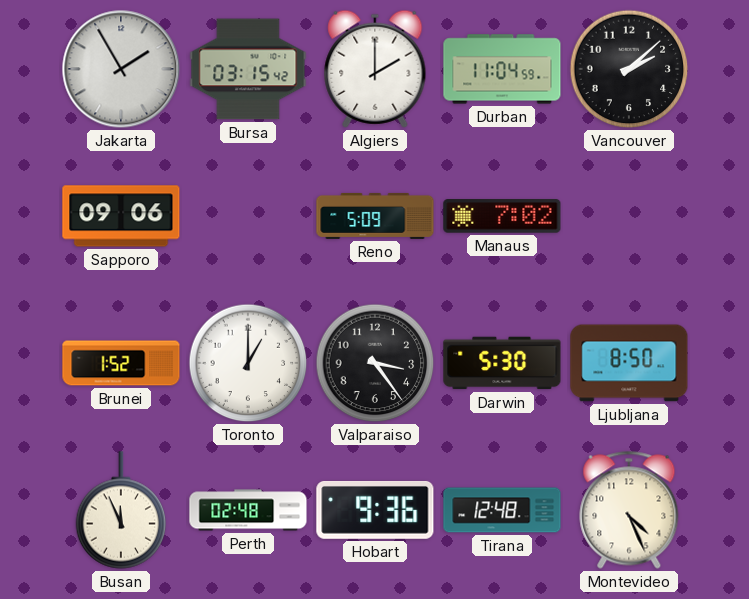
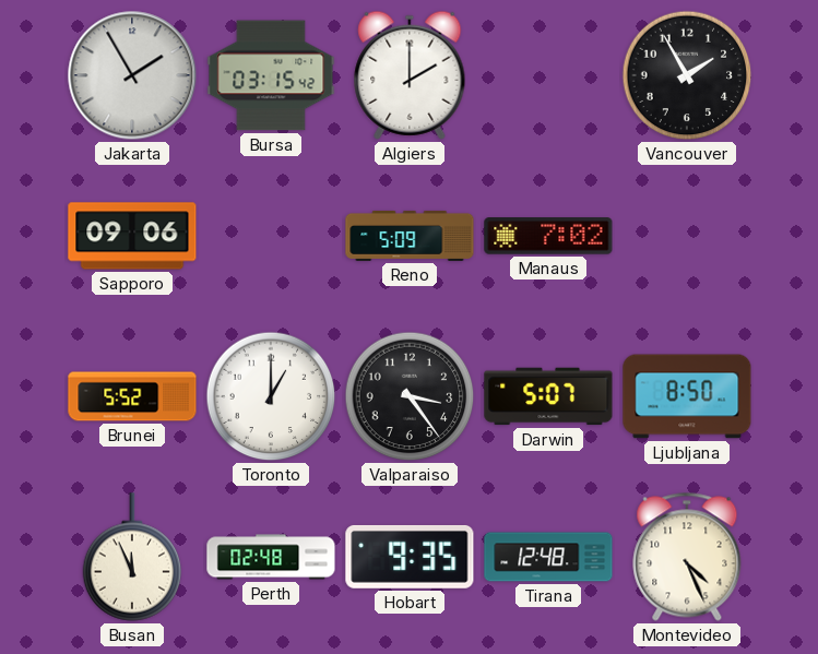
Durban: 11:04 -> none (502, 69)
Vancouver: 2:08 -> 1:55 (687, 75)
Brunei: 1:52 -> 5:52 (132, 396)
Darwin: 5:30 -> 5:07 (548, 396)
Hobart: 9:36 -> 9:35 (410, 557)
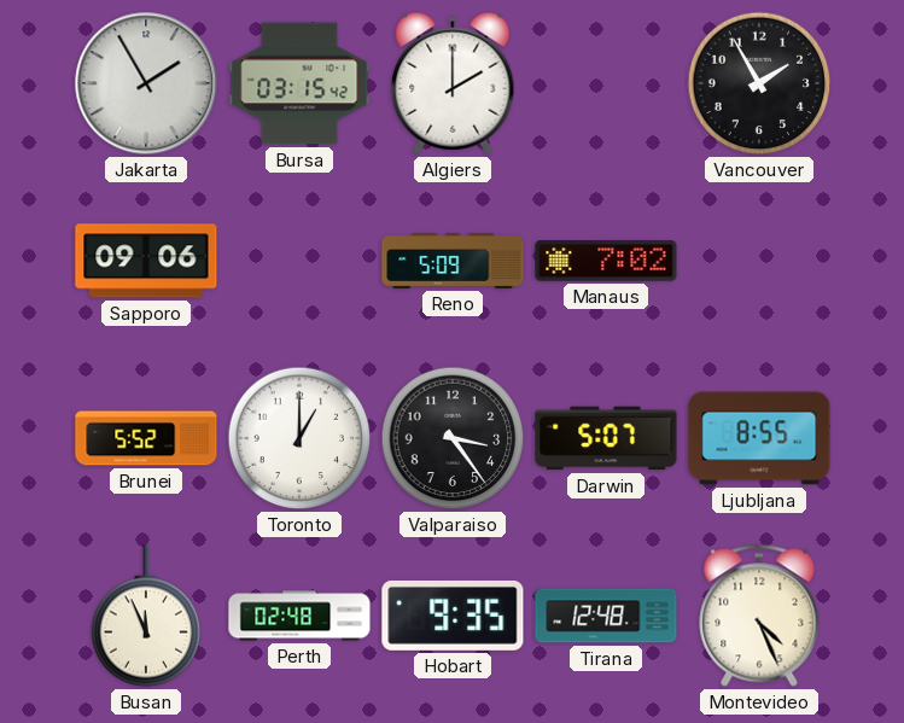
Ljubljana: 8:50 -> 8:55 (759, 438)
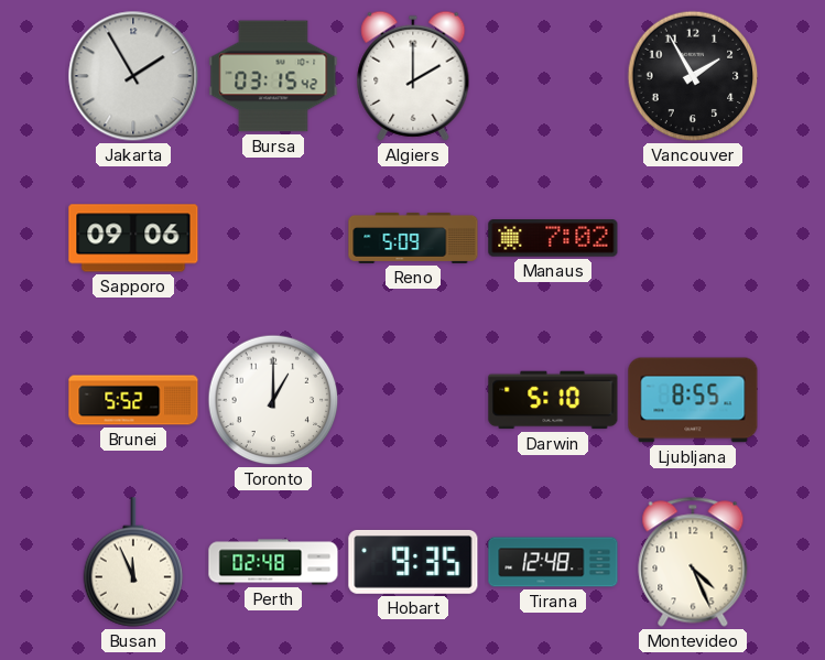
Valparaiso: 3:24 -> none (453, 438)
Darwin: 5:07 -> 5:10 (553, 400)
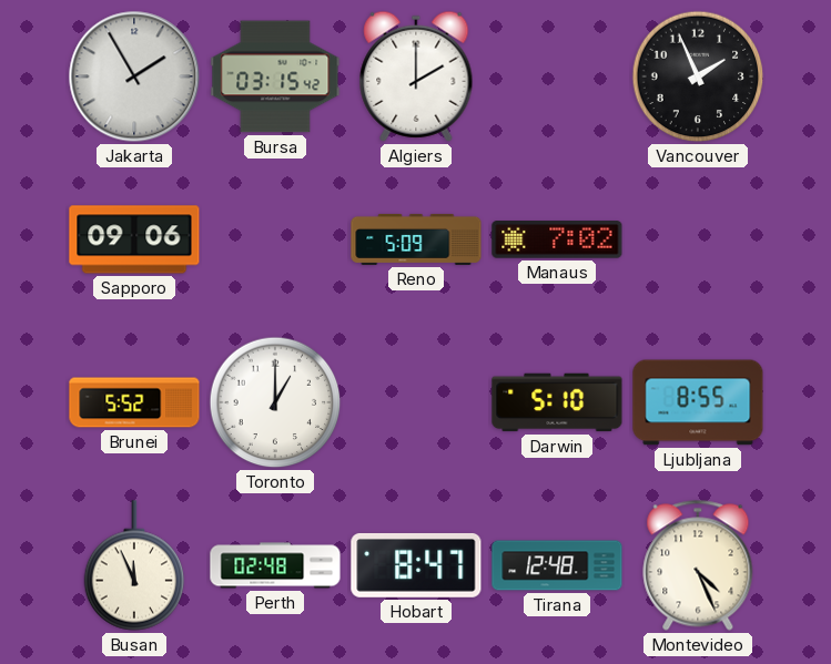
Vancouver: 1:55 -> 1:56 (698, 76)
Hobart: 9:35 -> 8:47 (416, 565)
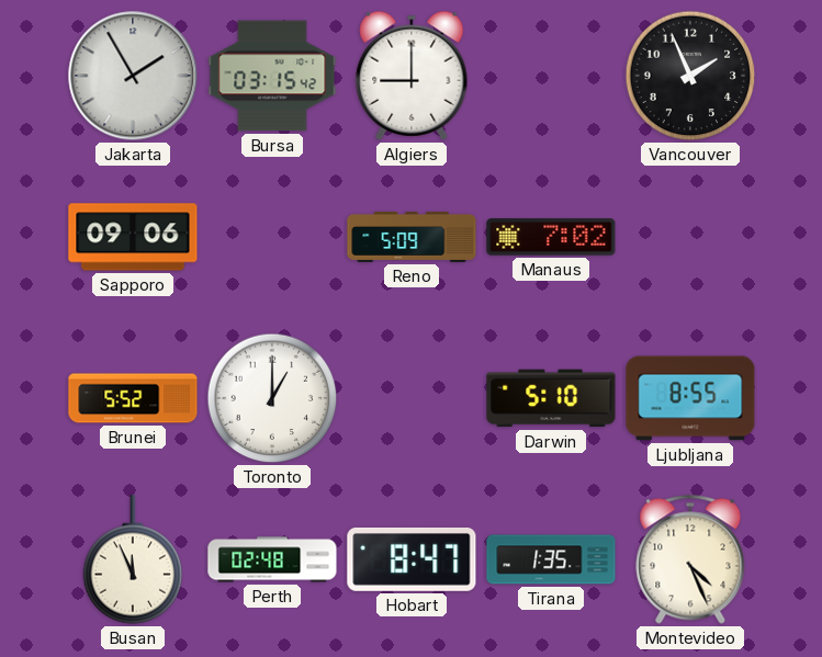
Algiers: 2:00 -> 9:00 (412, 76)
Tirana: 12:48 -> 1:35 (551, 559)
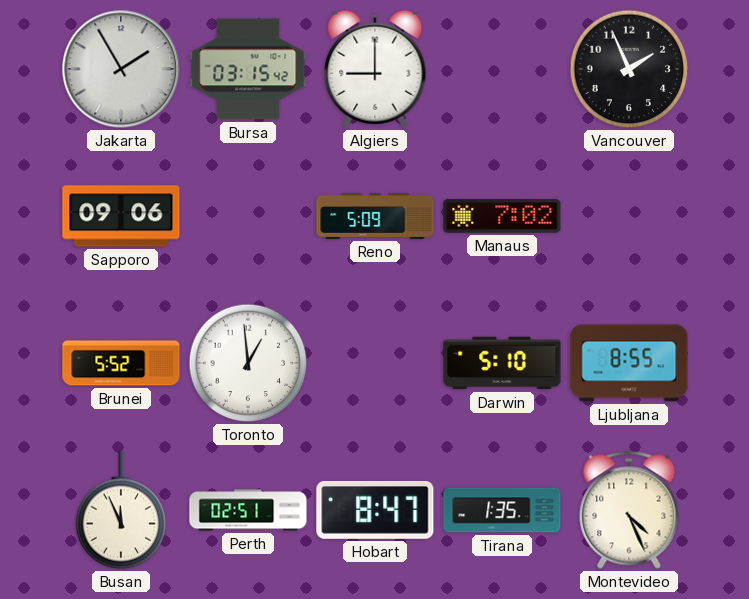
Toronto: 1:00 -> 12:59 (248, 363)
Perth: 02:48 -> 02:51 (248, 510)
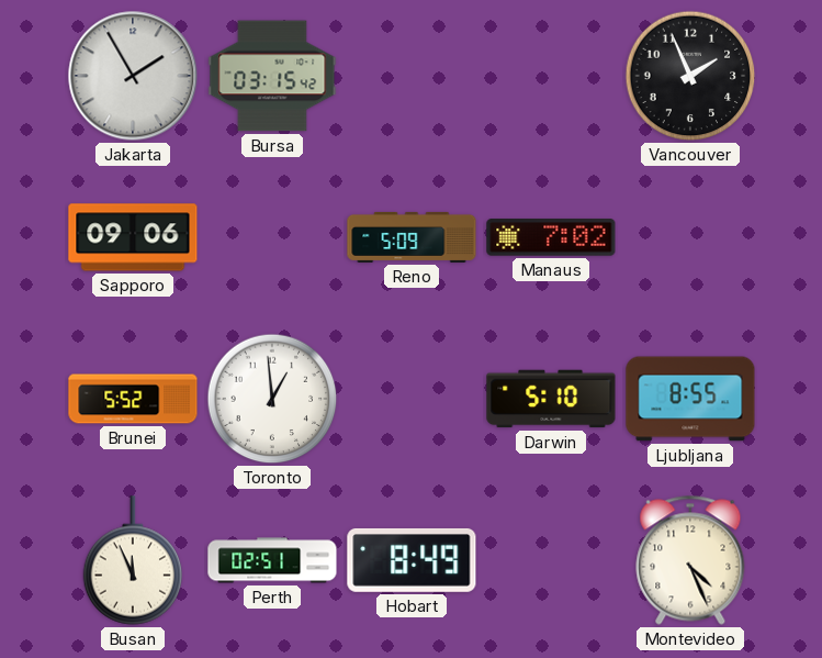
Algiers: 9:00 -> none (375, 69)
Hobart: 8:47 -> 8:49 (412, 560)
Tirana: 1:35 -> none (502, 510)
